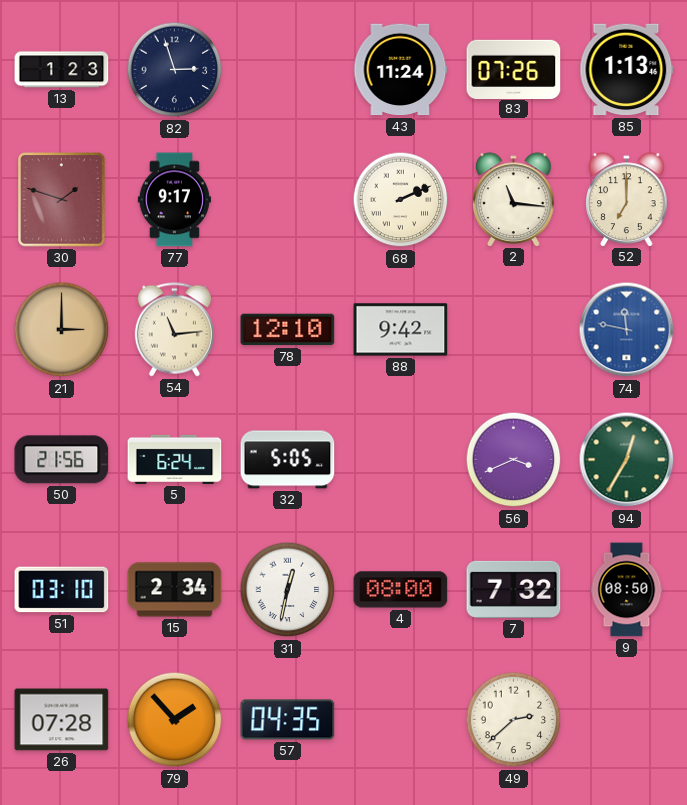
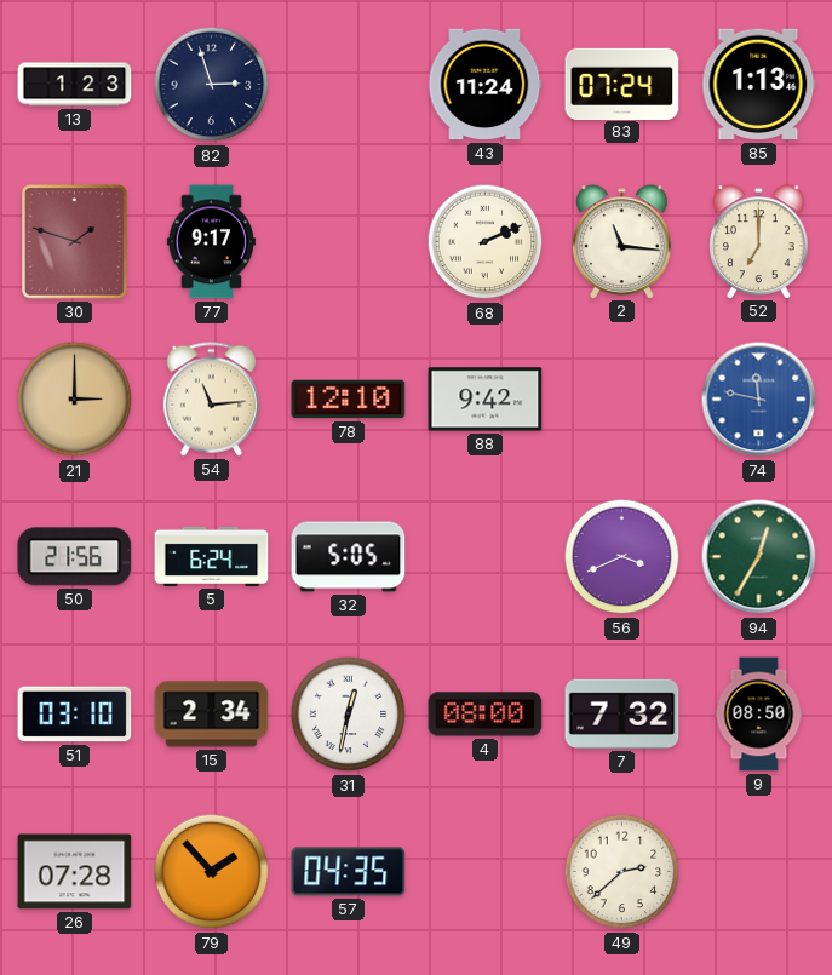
83: 07:26 -> 07:24 (622, 84)
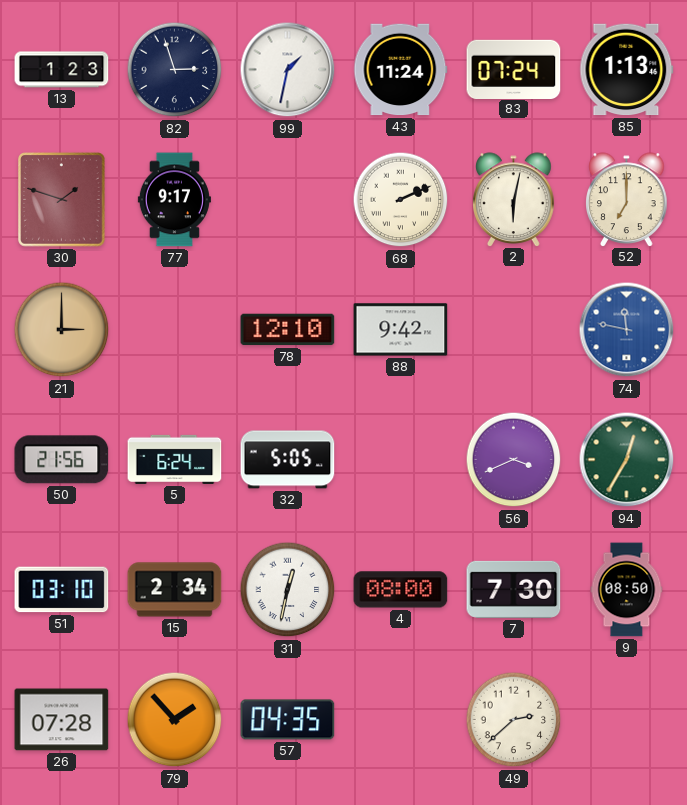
99: none -> 1:32 (288, 70)
2: 11:16 -> 6:02 (514, 199)
54: 11:14 -> none (211, 400)
7: 7:32 -> 7:30 (514, 589)
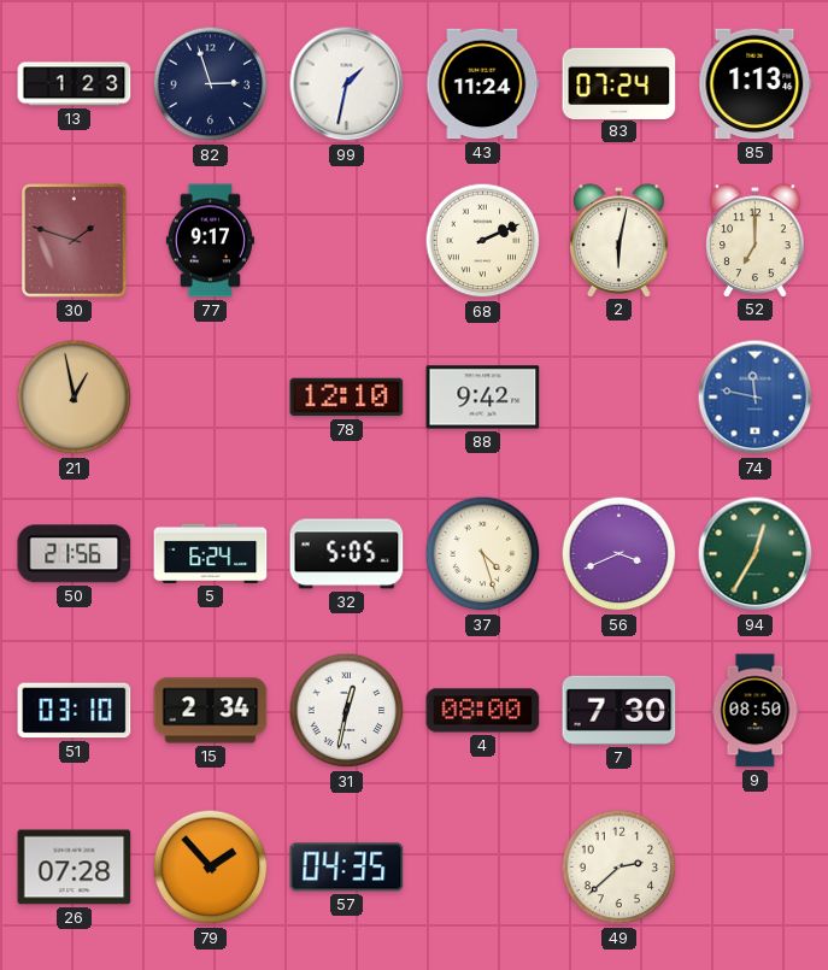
21: 3:00 -> 12:58 (75, 398)
37: none -> 4:27 (483, 554)
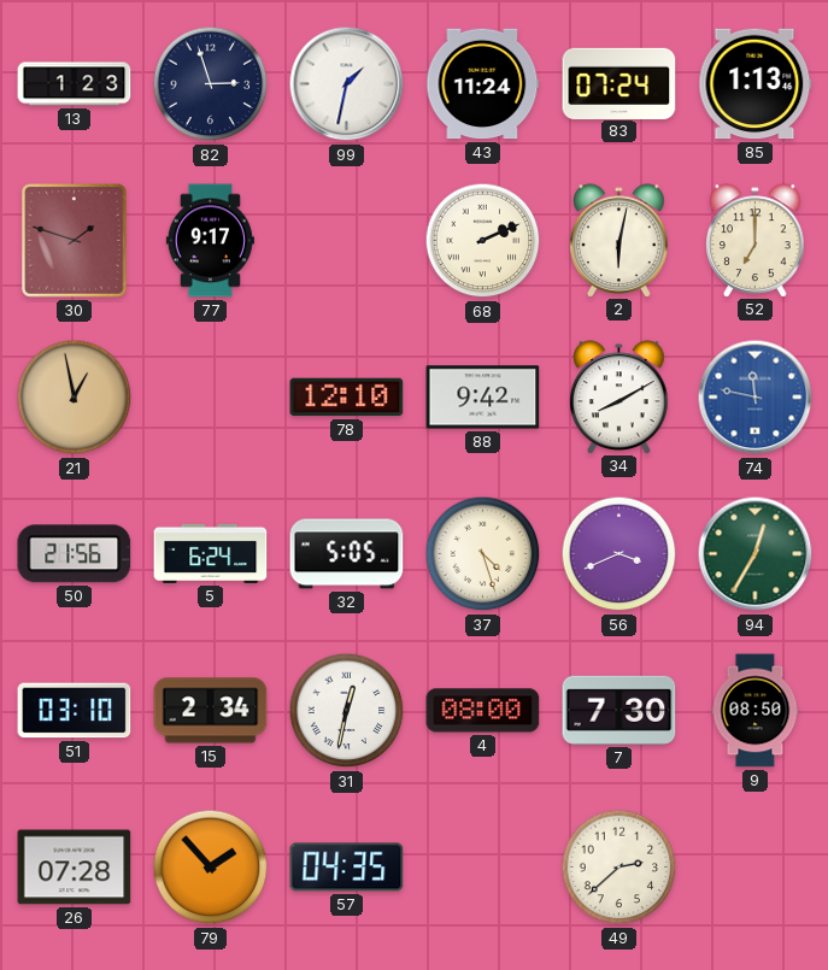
34: none -> 8:10 (619, 396)
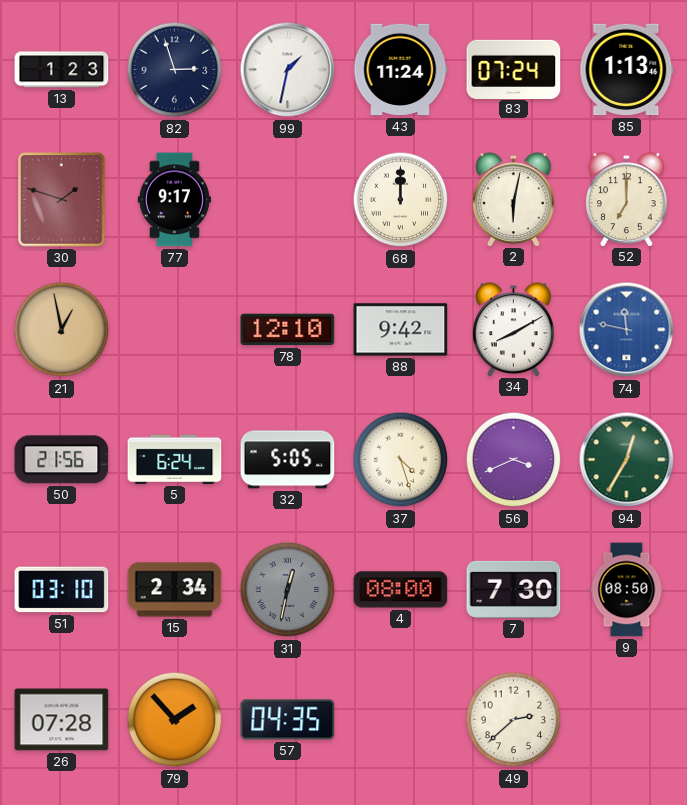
68: 2:11 -> 12:00 (401, 200)
31 dial: white -> grey (288, 590)
